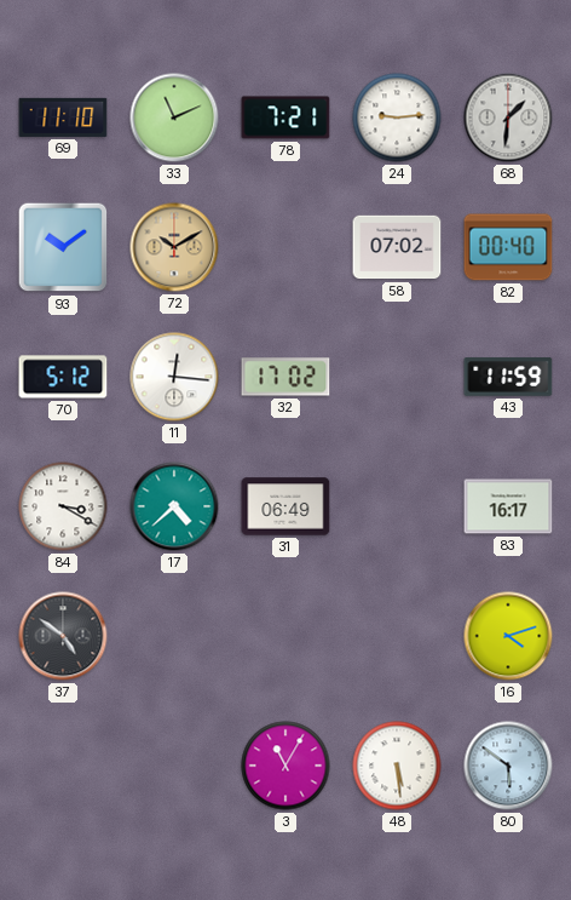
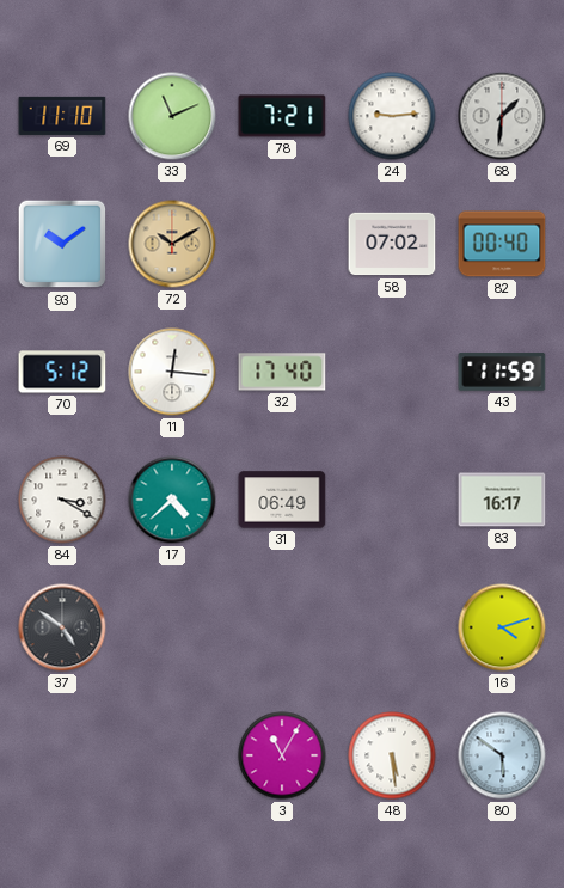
32: 17:02 -> 17:40 (282, 372)
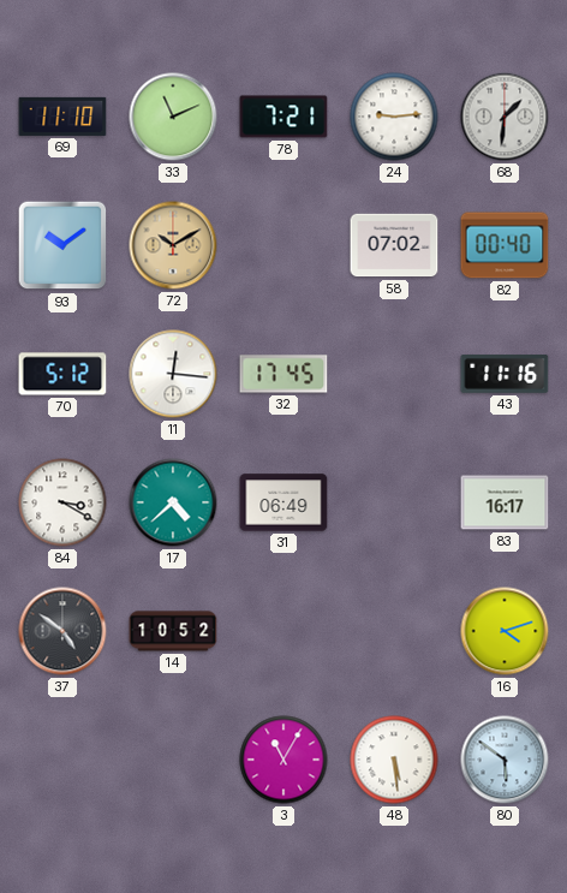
32: 17:40 -> 17:45 (283, 374)
43: 11:59 -> 11:16 (505, 375)
14: none -> 10:52 (173, 631)
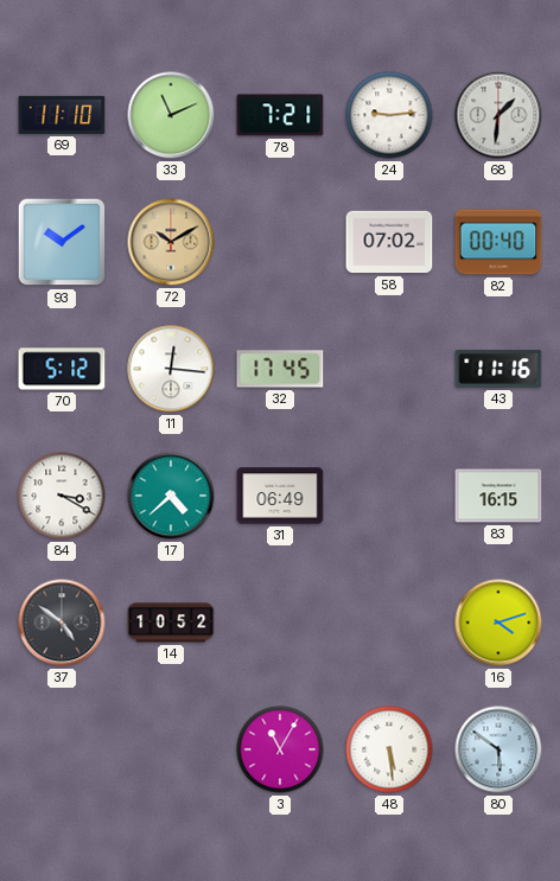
83: 16:17 -> 16:15 (498, 496)
